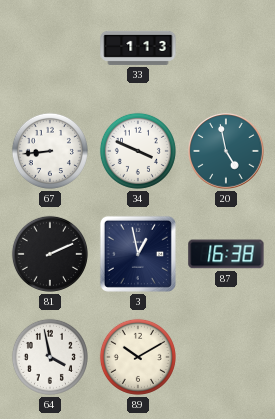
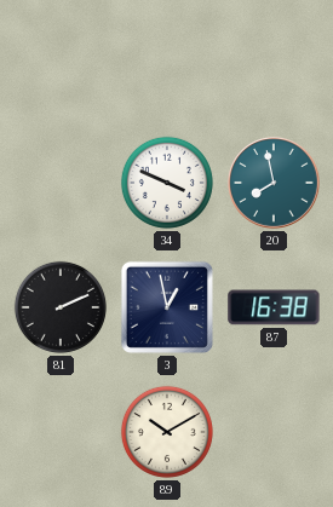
33: 1:13 -> none (138, 48)
67: 8:44 -> none (50, 151)
20: 4:58 -> 7:58 (274, 183)
64: 3:58 -> none (50, 357)
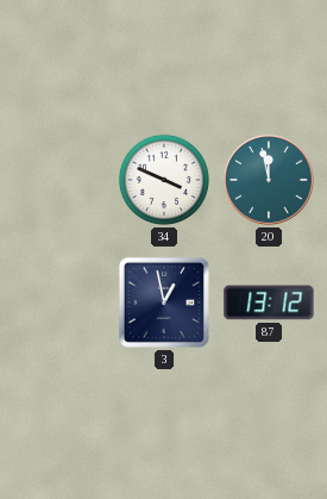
20: 7:58 -> 11:58 (269, 180)
81: 2:11 -> none (61, 307)
87: 16:38 -> 13:12 (269, 302)
89: 10:10 -> none (167, 432)
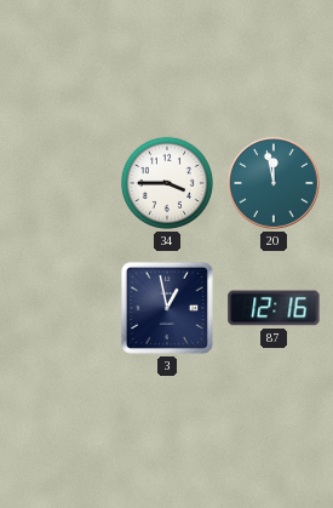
34: 3:49 -> 3:45 (167, 183)
87: 13:12 -> 12:16 (274, 308)
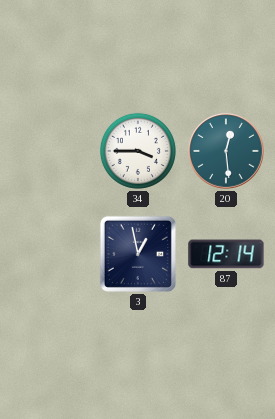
20: 11:58 -> 12:29 (226, 151)
87: 12:16 -> 12:14 (226, 254)
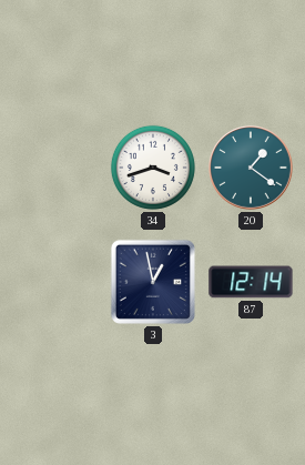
34: 3:45 -> 3:42 (153, 168)
20: 12:29 -> 1:21 (251, 168)
